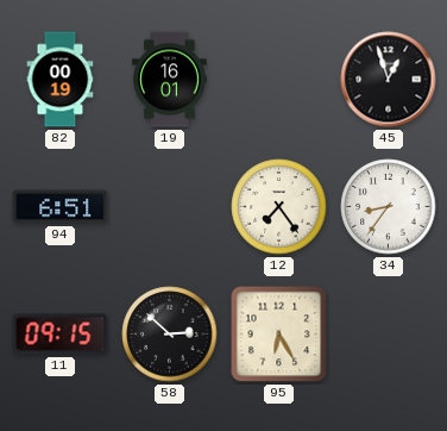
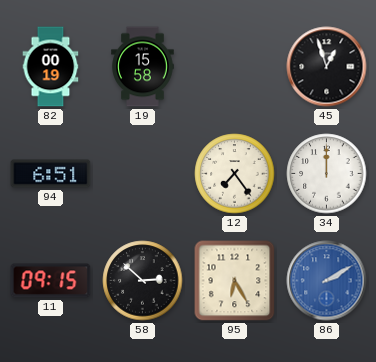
19: 16:01 -> 15:58 (143, 67)
34: 8:36 -> 12:00 (327, 174)
86: none -> 2:10 (327, 281)
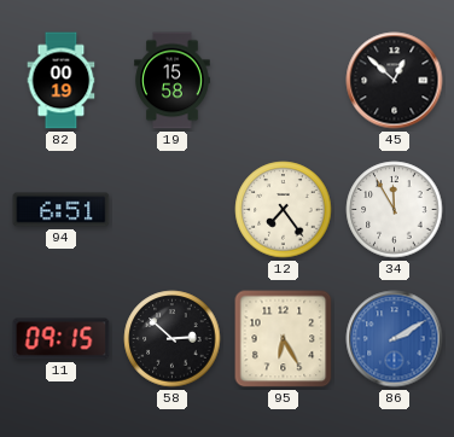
45: 12:57 -> 12:52 (395, 81)
34: 12:00 -> 11:55 (395, 210)
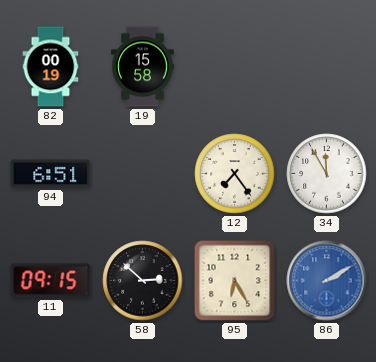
45: 12:52 -> none (395, 81)
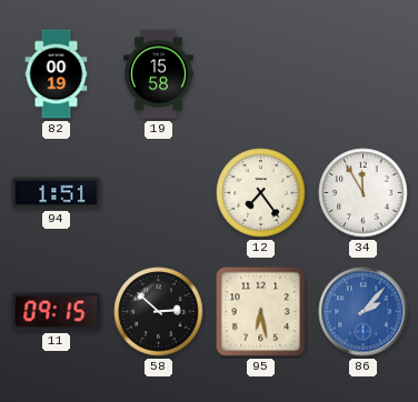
94: 6:51 -> 1:51 (57, 193)
95: 6:25 -> 6:28 (261, 312)
86: 2:10 -> 2:07 (364, 312)
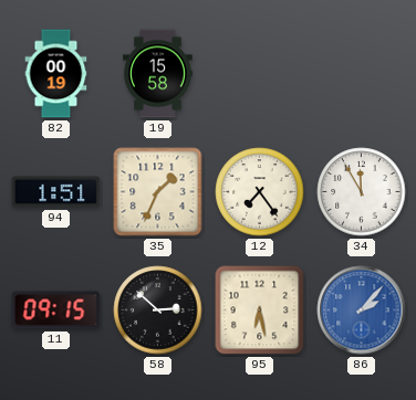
35: none -> 1:34 (158, 192)
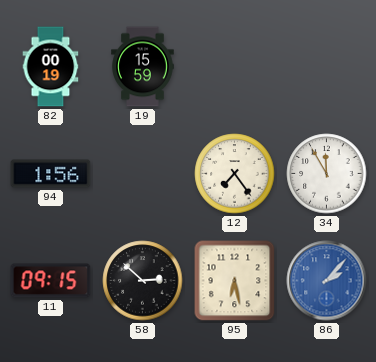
19: 15:58 -> 15:59 (143, 67)
94: 1:51 -> 1:56 (51, 174)
35: 1:34 -> none (158, 192)
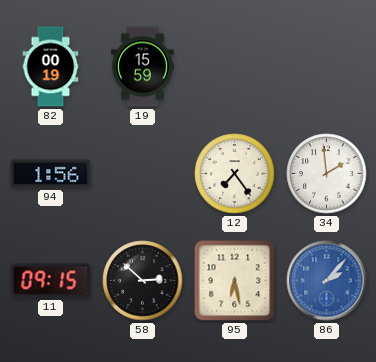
34: 11:55 -> 1:59 (327, 174)
